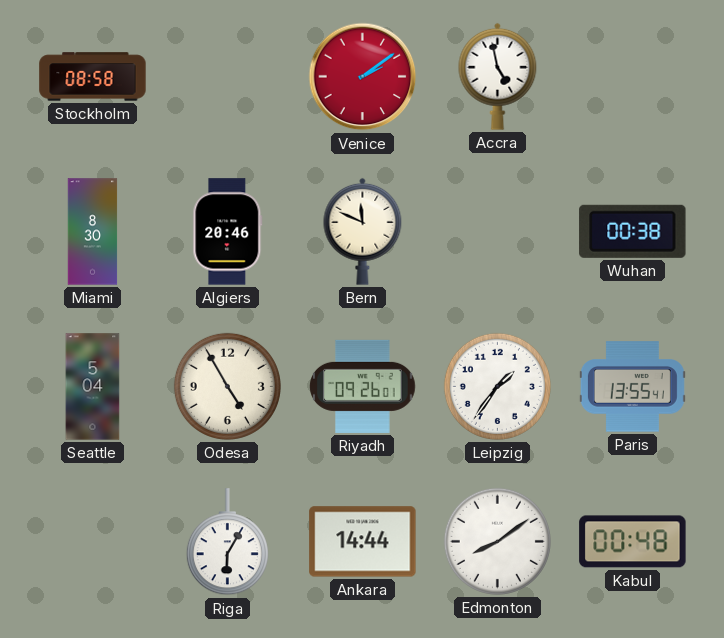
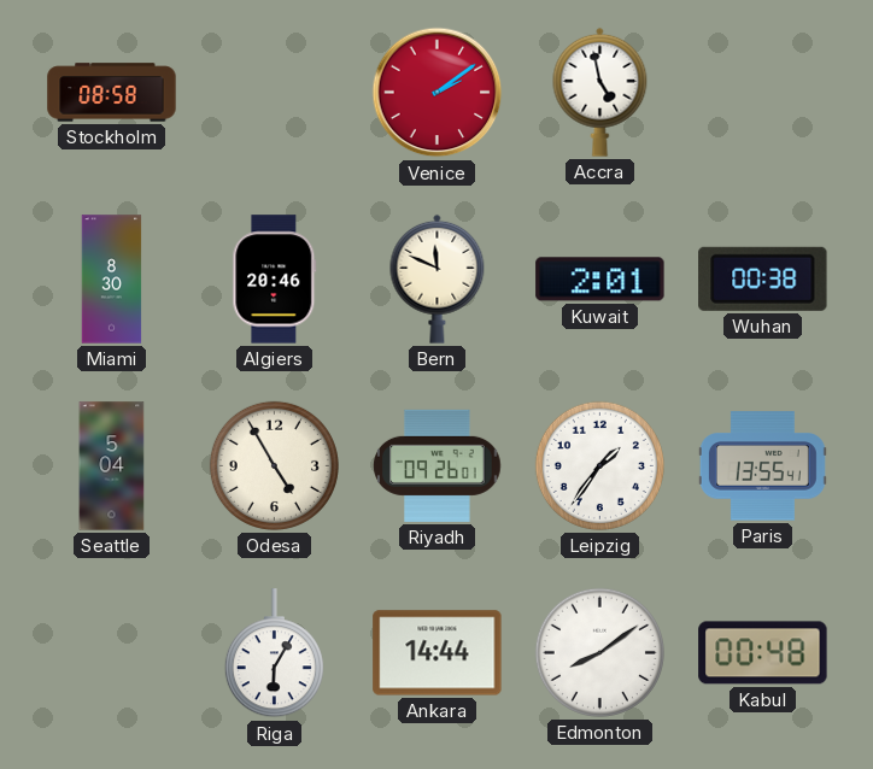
Kuwait: none -> 2:01 (600, 280)
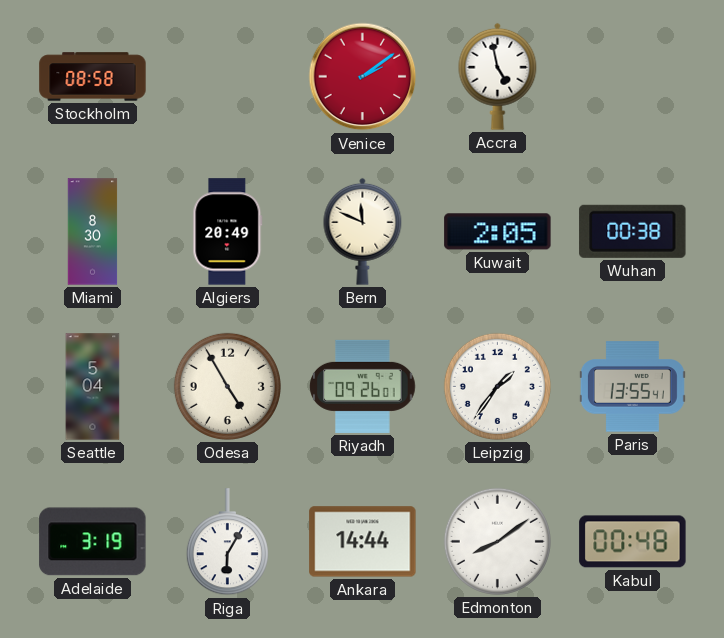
Algiers: 20:46 -> 20:49 (228, 232)
Kuwait: 2:01 -> 2:05 (498, 232)
Adelaide: none -> 3:19 (93, 542)
